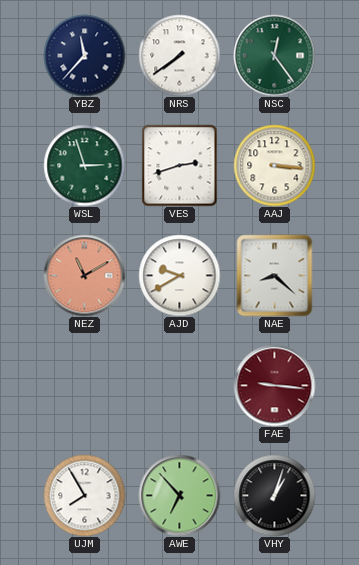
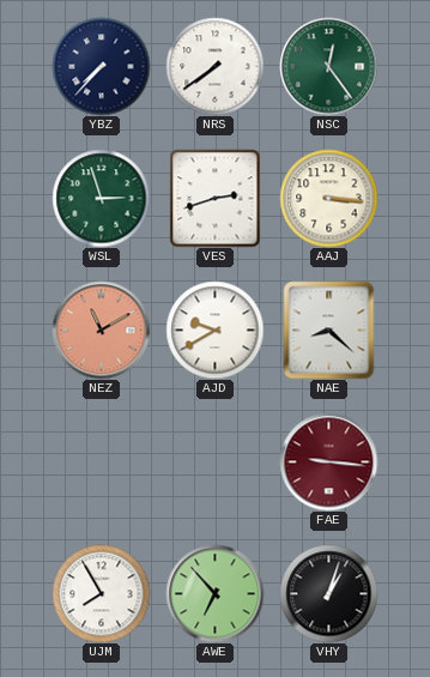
YBZ: 11:37 -> 7:37 (101, 66)
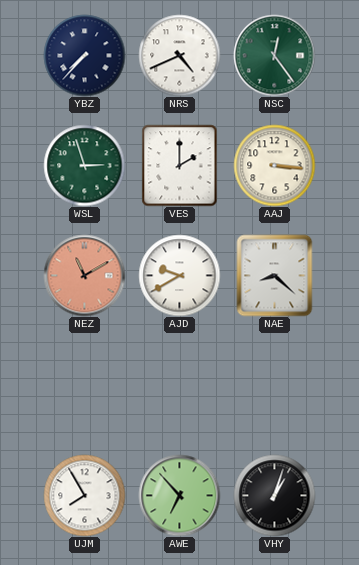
NRS: 7:39 -> 4:41 (179, 55)
VES: 2:42 -> 2:00 (180, 165)
FAE: 9:16 -> none (328, 461)
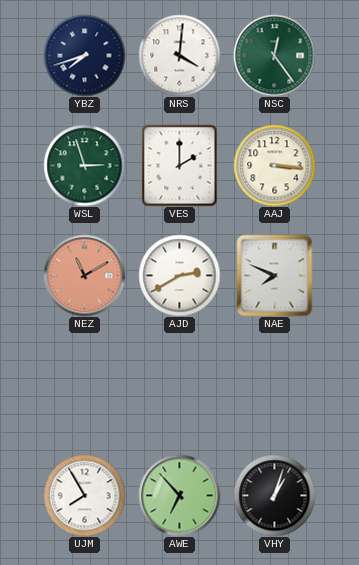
YBZ: 7:37 -> 7:42 (84, 55)
NRS: 4:41 -> 4:01 (179, 55)
AJD: 9:40 -> 2:40 (179, 275)
NAE: 8:22 -> 7:49 (275, 275)
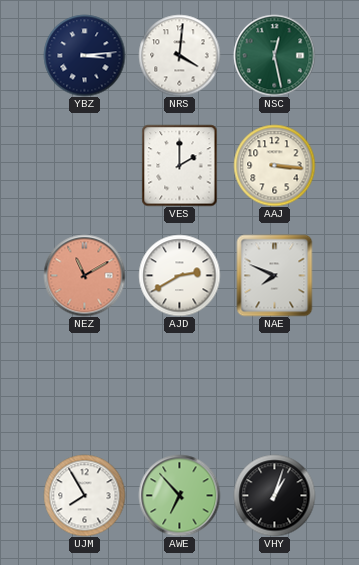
YBZ: 7:42 -> 3:14 (84, 55)
NSC: 12:24 -> 12:28 (274, 55)
WSL: 2:57 -> none (84, 165)
